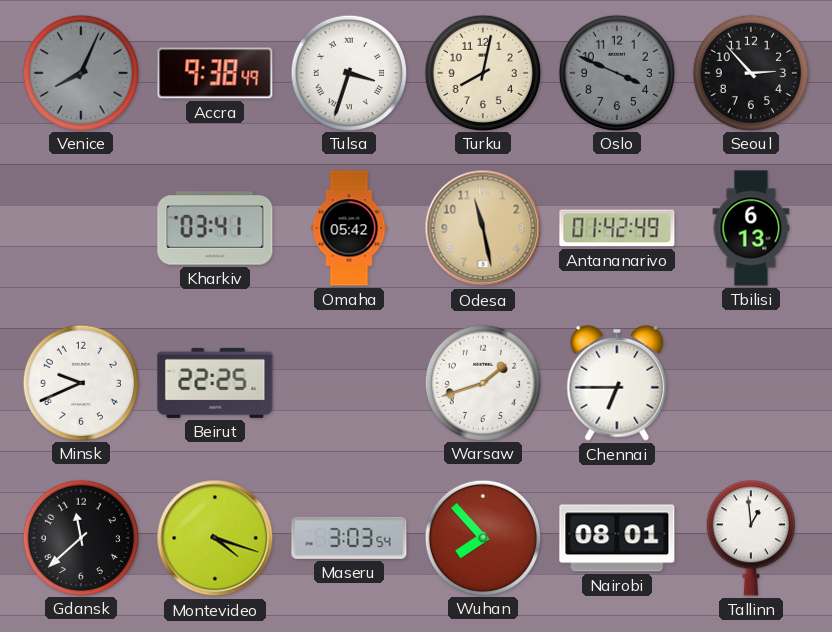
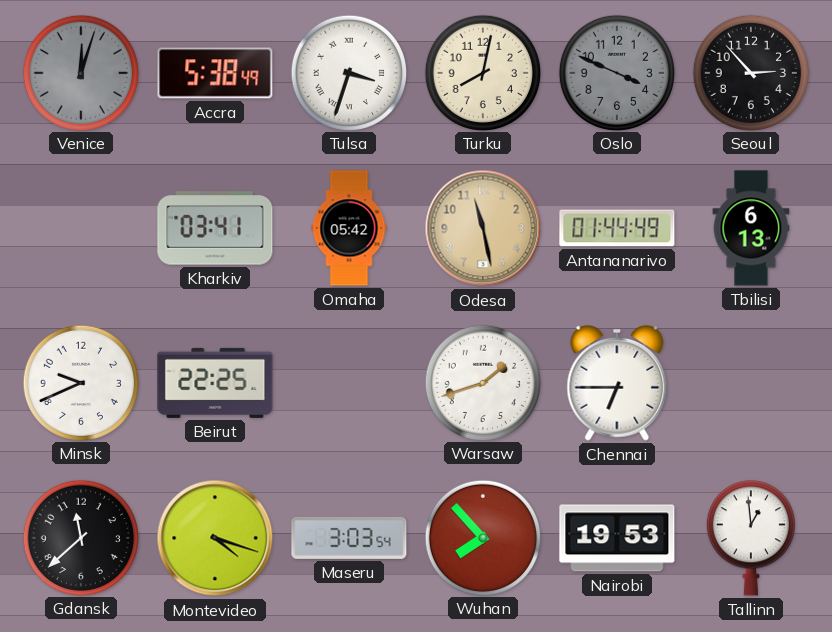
Venice: 8:04 -> 12:03 (80, 72)
Accra: 9:38 -> 5:38 (215, 73)
Antananarivo: 01:42 -> 01:44 (617, 228)
Nairobi: 08:01 -> 19:53 (617, 538)
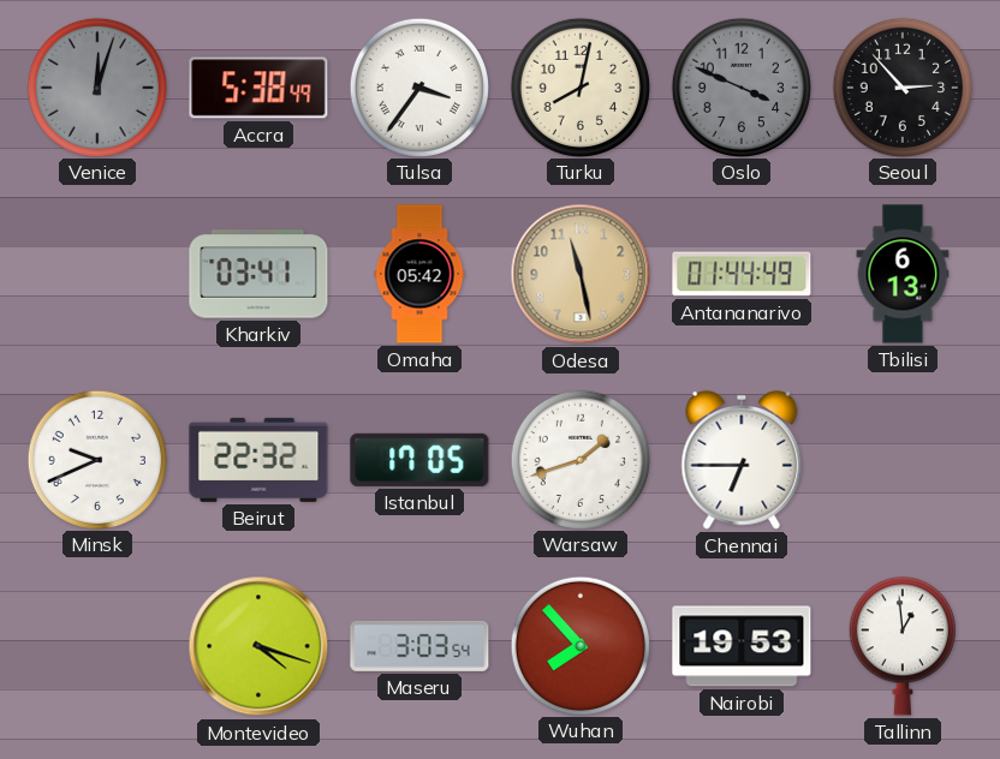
Tulsa: 3:33 -> 3:36 (418, 86)
Beirut: 22:25 -> 22:32 (258, 460)
Istanbul: none -> 17:05 (419, 460)
Gdansk: 11:38 -> none (80, 537)
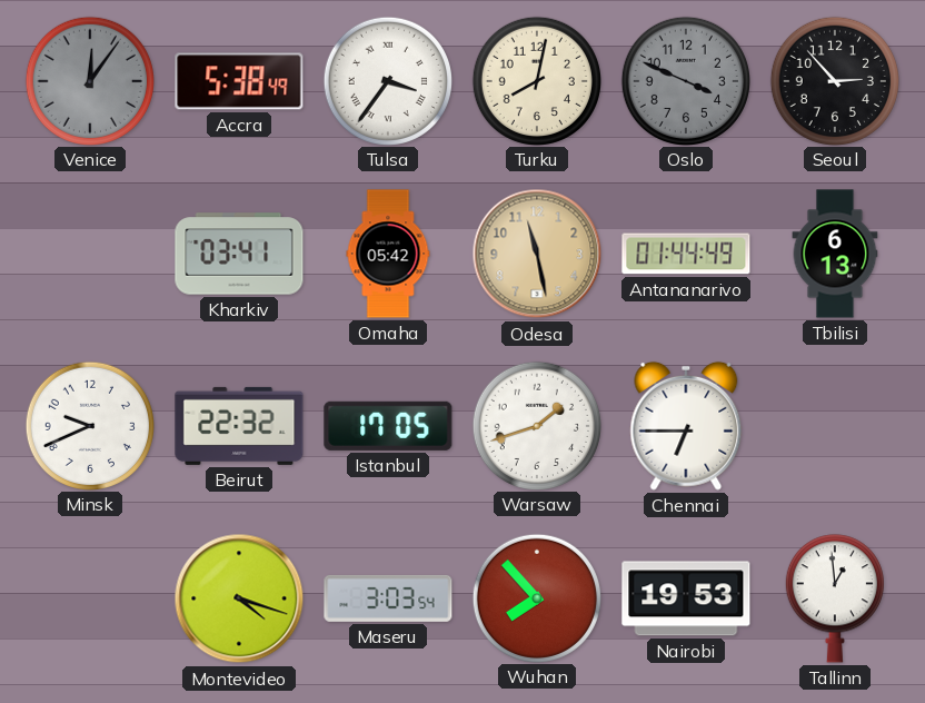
Venice: 12:03 -> 12:06 (89, 80)
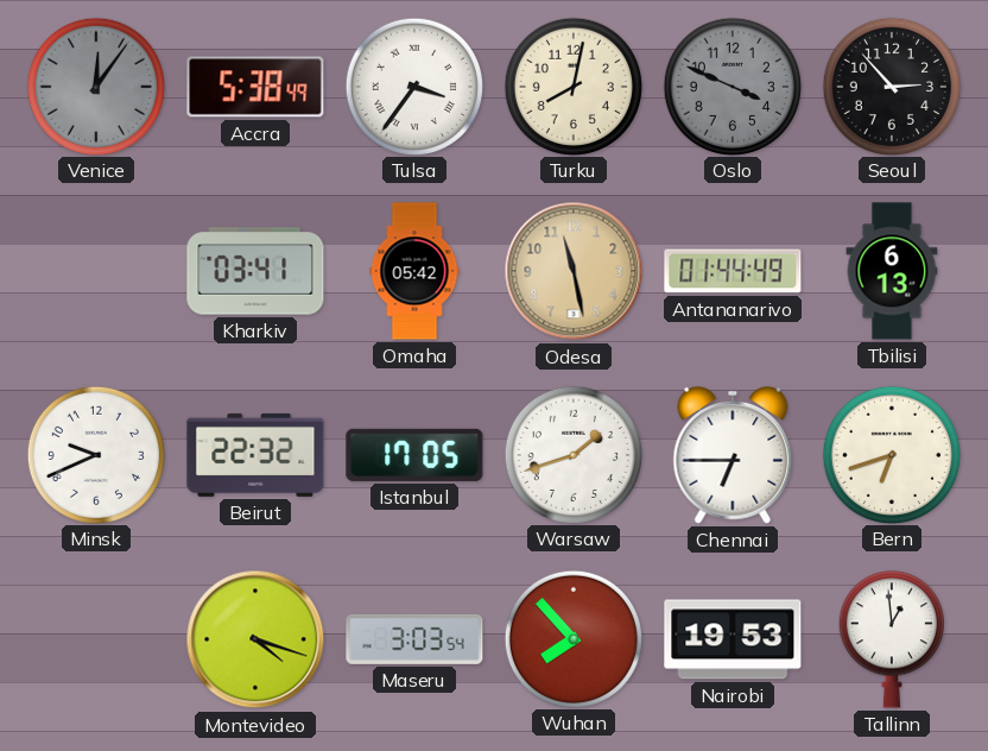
Bern: none -> 6:42 (891, 454)
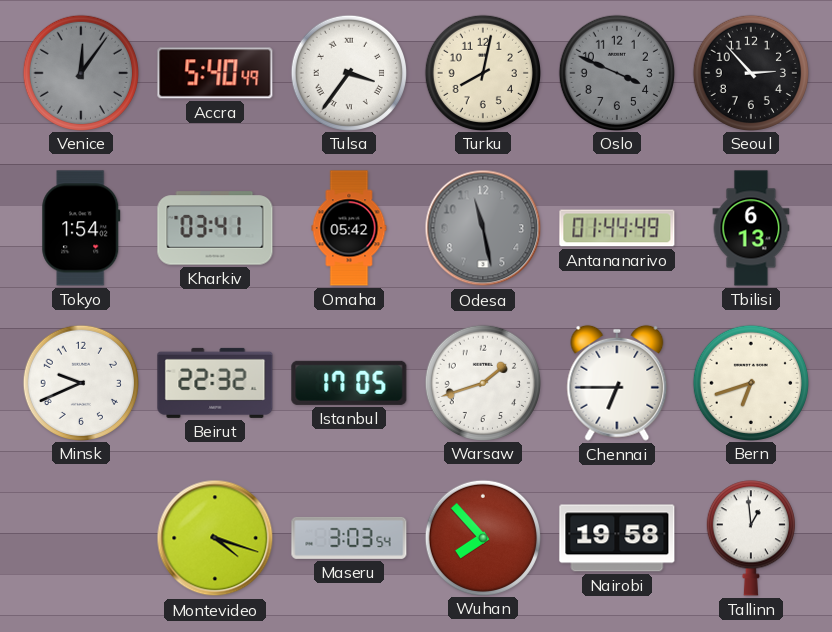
Accra: 5:38 -> 5:40 (215, 73)
Tokyo: none -> 1:54 (81, 228)
Odesa dial: champagne -> grey (483, 228)
Nairobi: 19:53 -> 19:58 (617, 538)
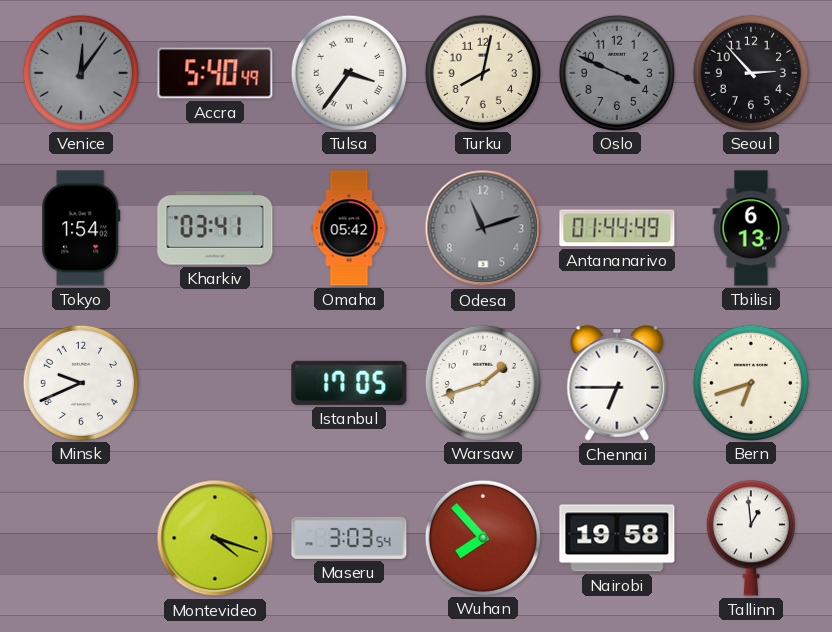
Odesa: 11:28 -> 11:12 (483, 228)
Beirut: 22:32 -> none (215, 383)
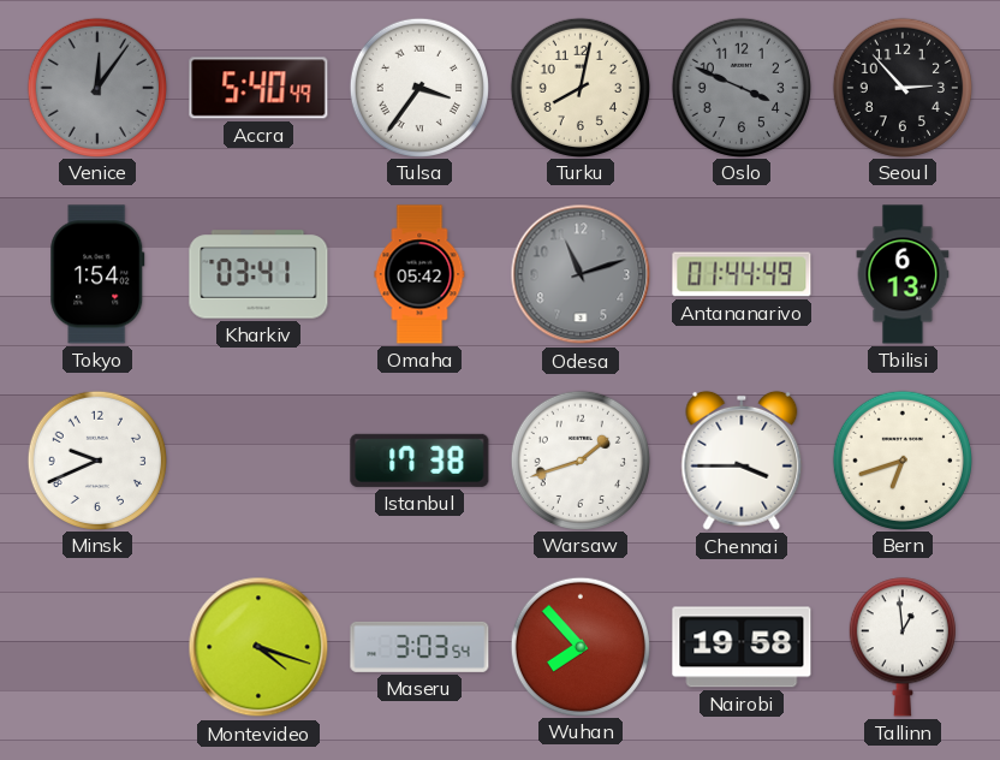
Istanbul: 17:05 -> 17:38 (419, 461)
Chennai: 6:45 -> 3:45 (742, 461)
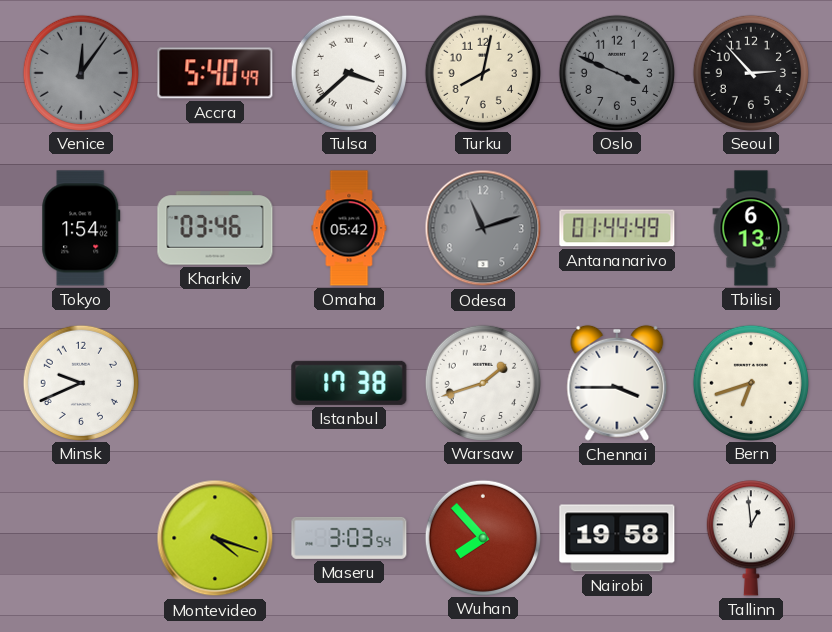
Tulsa: 3:36 -> 3:38 (348, 72)
Kharkiv: 03:41 -> 03:46 (215, 228)
